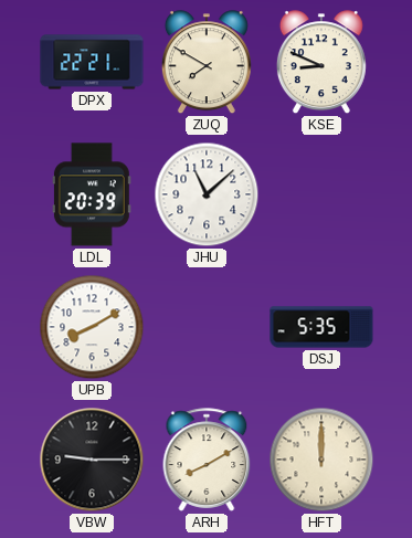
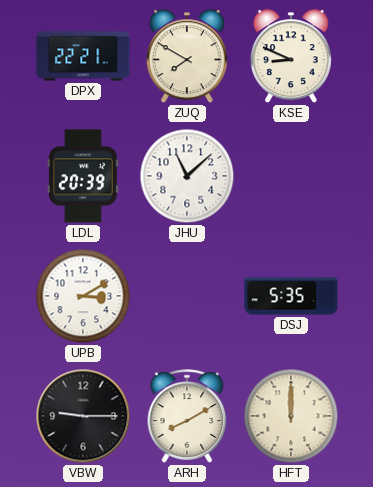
UPB: 8:10 -> 3:10 (83, 296)
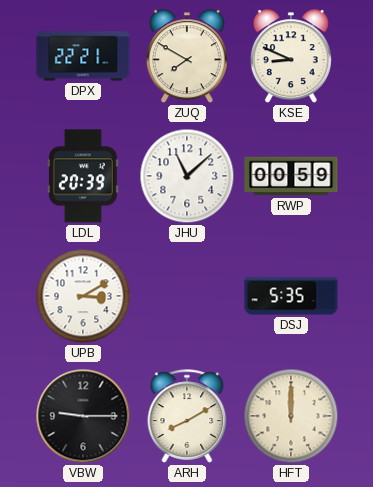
RWP: none -> 00:59 (291, 176)
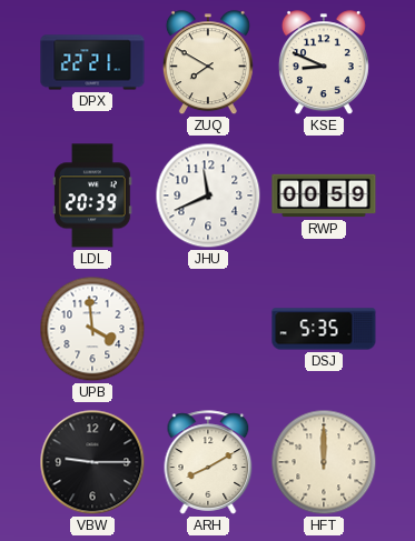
JHU: 11:08 -> 11:41 (208, 196)
UPB: 3:10 -> 3:59 (92, 329)
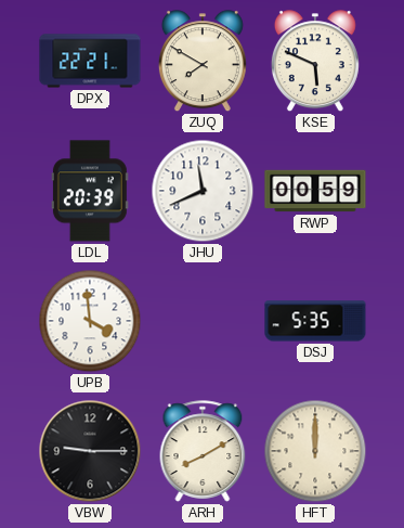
KSE: 8:49 -> 5:49 (315, 62)
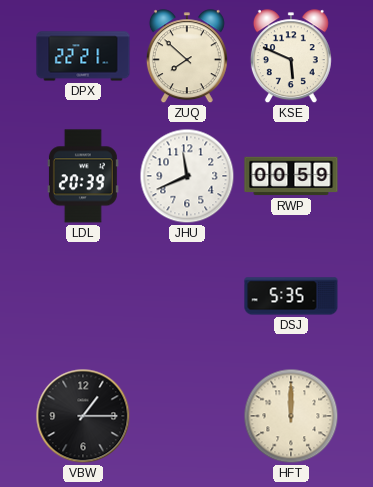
ZUQ: 7:50 -> 7:52 (187, 57)
UPB: 3:59 -> none (90, 321)
VBW: 9:15 -> 1:15 (83, 416)
ARH: 8:10 -> none (203, 451)
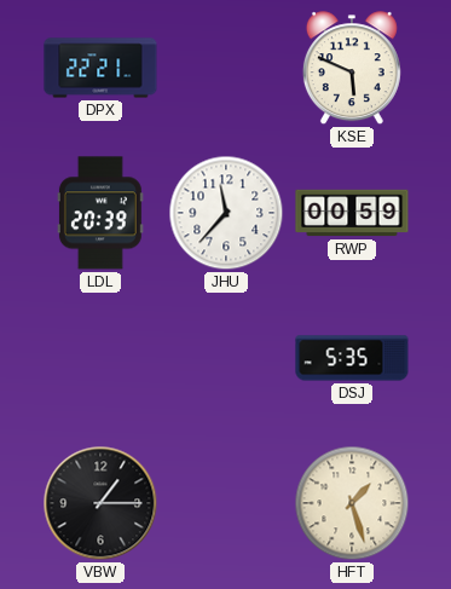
ZUQ: 7:52 -> none (187, 57)
JHU: 11:41 -> 11:37 (226, 213)
HFT: 12:00 -> 1:27 (352, 503)
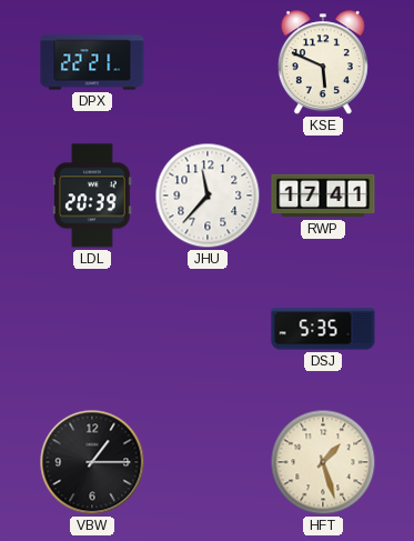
RWP: 00:59 -> 17:41 (323, 196)
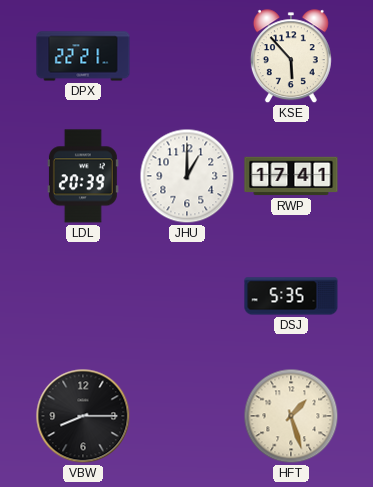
KSE: 5:49 -> 5:53 (291, 57)
JHU: 11:37 -> 1:00 (187, 176)
VBW: 1:15 -> 8:15 (83, 416)
